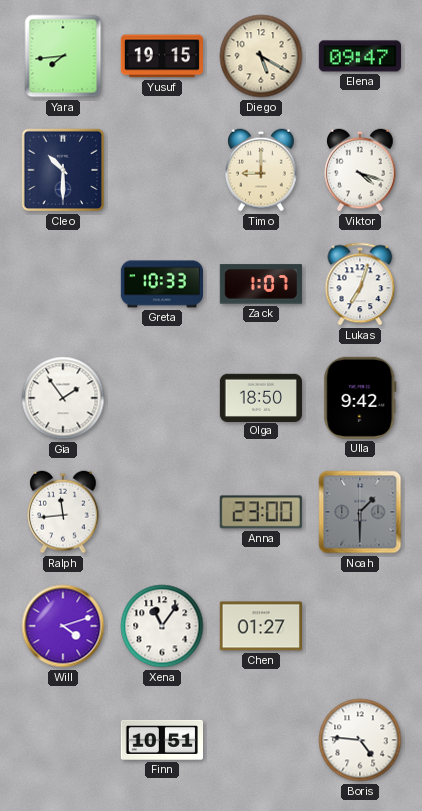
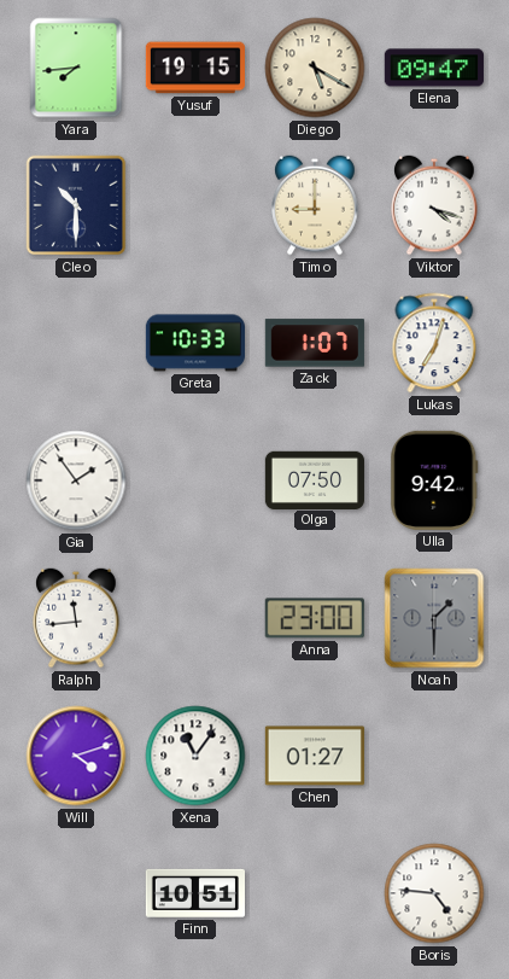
Olga: 18:50 -> 07:50 (314, 479)
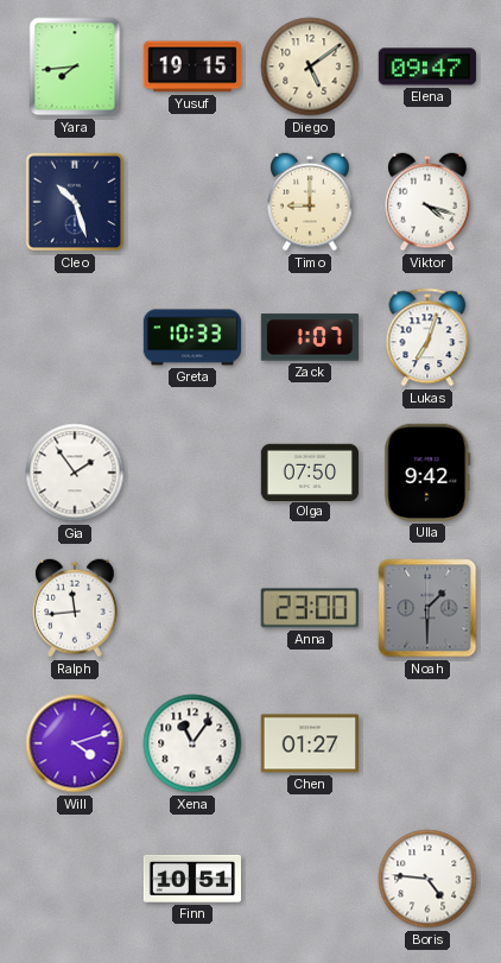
Diego: 5:20 -> 5:09 (310, 66)
Cleo: 10:30 -> 10:27 (75, 202)
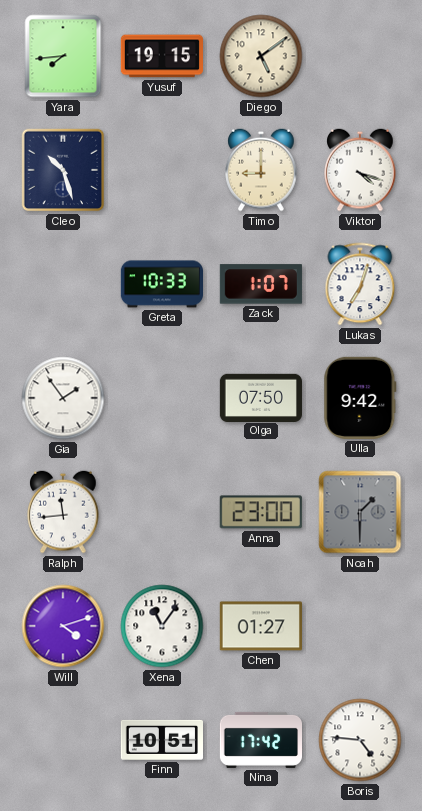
Elena: 09:47 -> none (427, 66)
Nina: none -> 17:42 (260, 740)
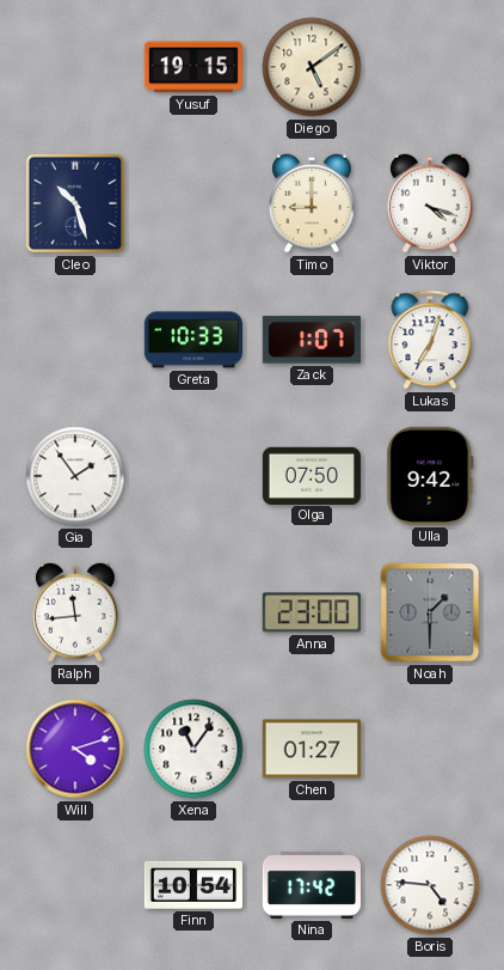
Yara: 7:44 -> none (63, 56)
Finn: 10:51 -> 10:54 (192, 885)
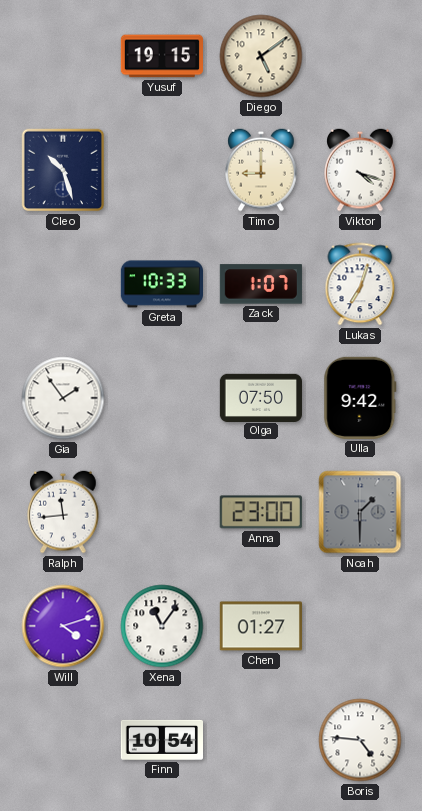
Nina: 17:42 -> none (311, 885)
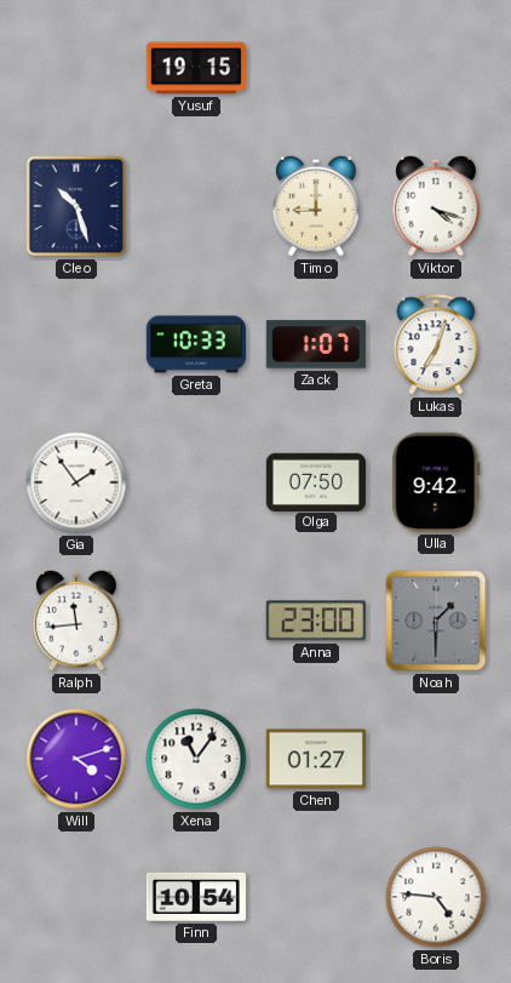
Diego: 5:09 -> none (261, 56)
